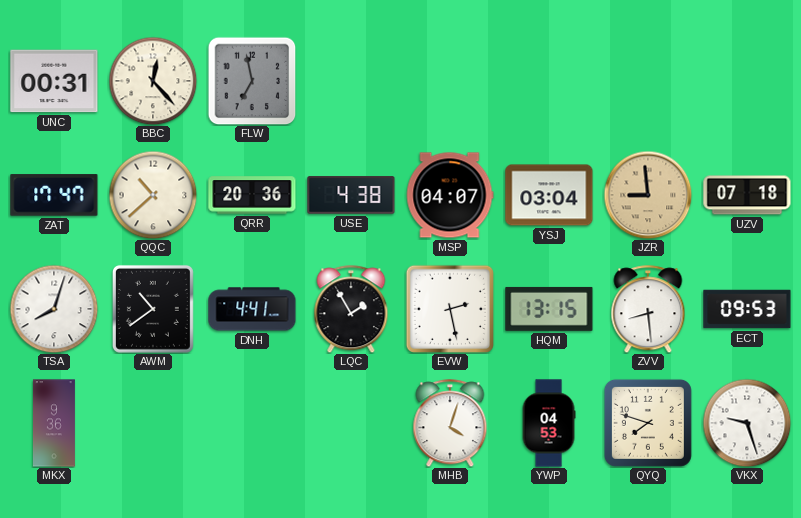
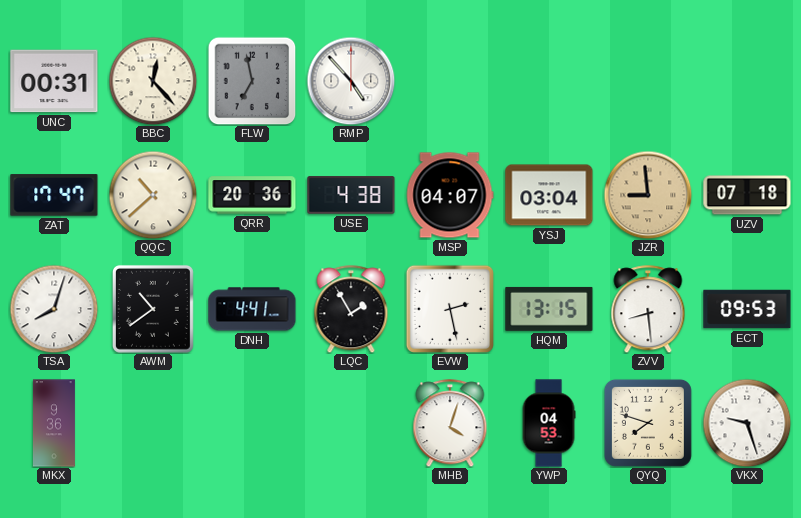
RMP: none -> 4:53 (351, 81)
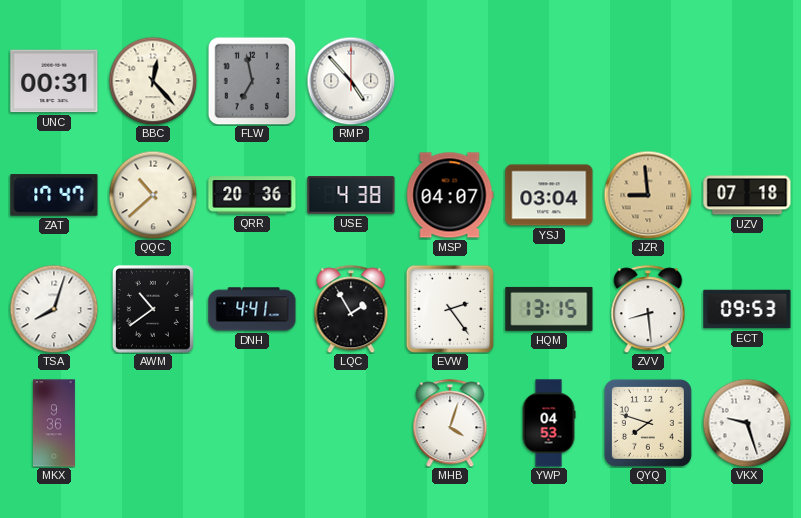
EVW: 2:28 -> 2:24 (449, 308)
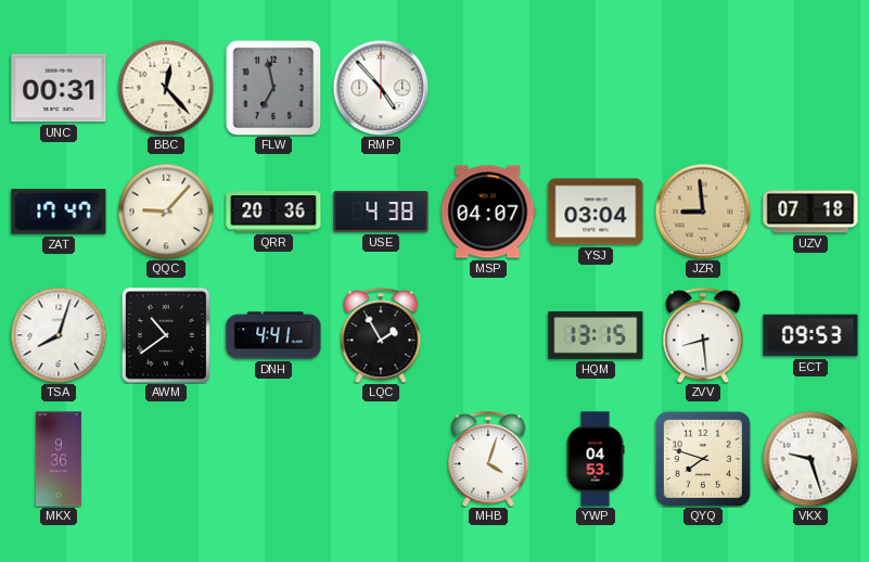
QQC: 10:38 -> 9:07 (166, 212)
EVW: 2:24 -> none (449, 308)
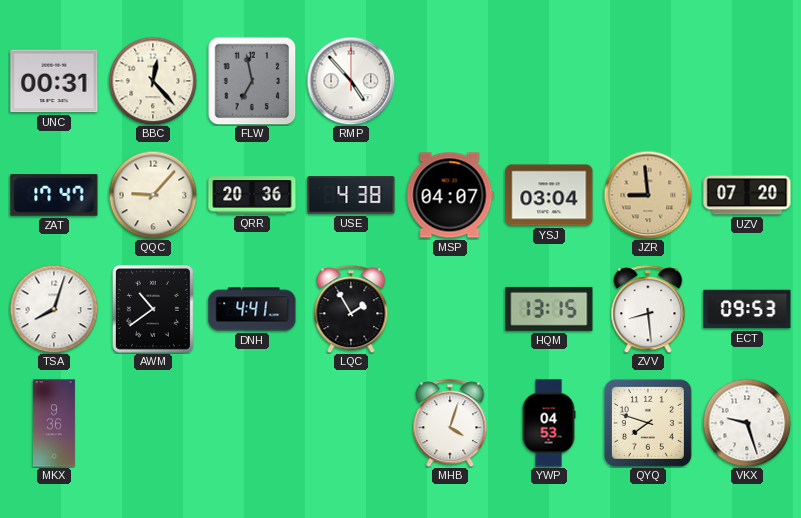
UZV: 07:18 -> 07:20 (747, 195)
